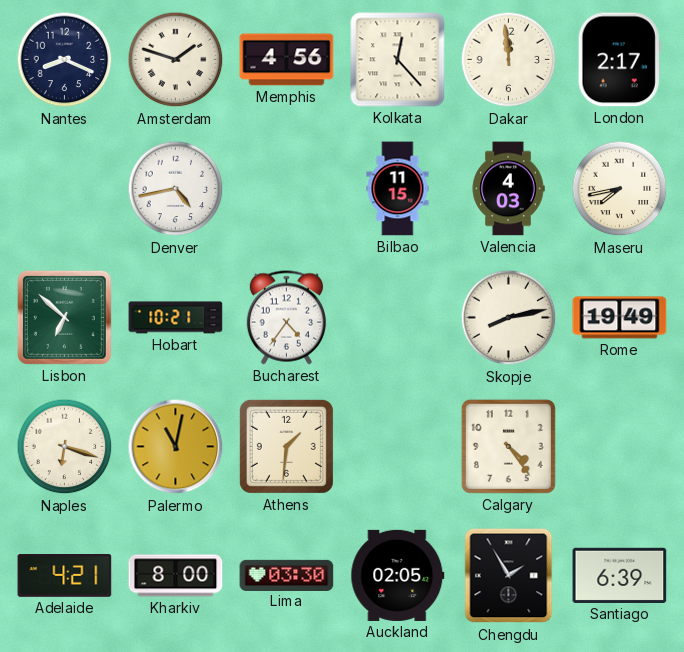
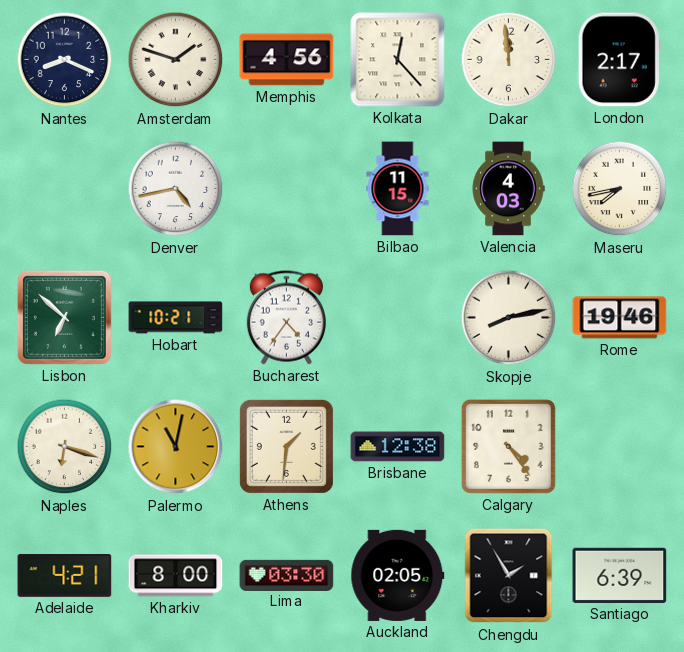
Rome: 19:49 -> 19:46 (620, 318)
Brisbane: none -> 12:38 (398, 447)
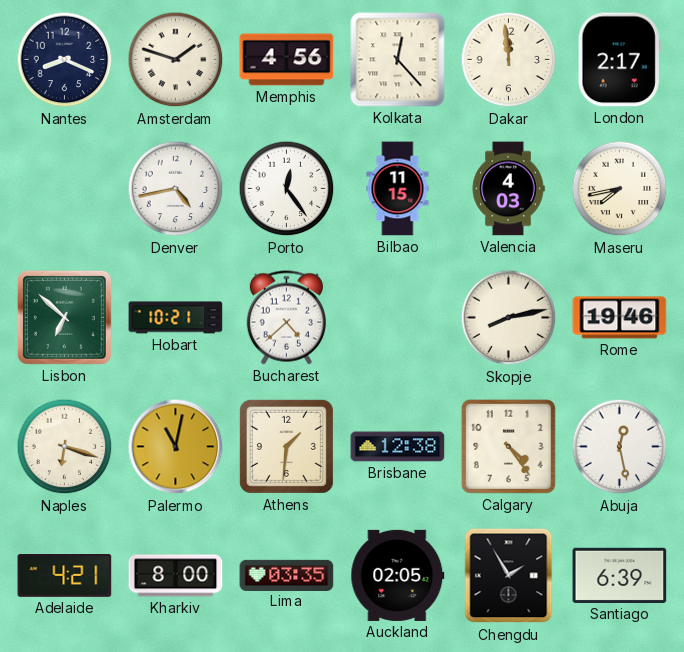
Porto: none -> 12:24 (287, 189)
Bucharest: 4:36 -> 4:38 (286, 318)
Abuja: none -> 12:28 (620, 447)
Lima: 03:30 -> 03:35 (287, 575)
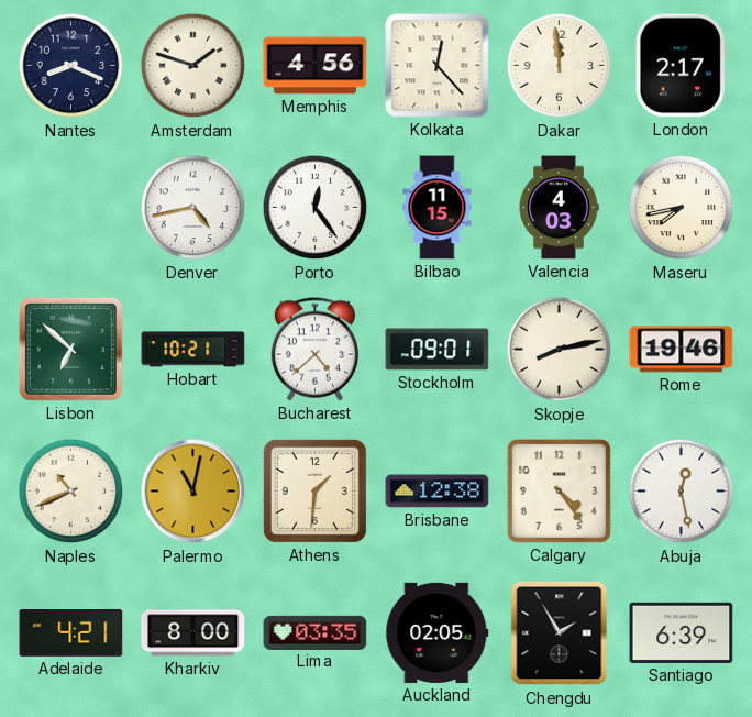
Stockholm: none -> 09:01 (438, 350)
Naples: 6:18 -> 10:41 (71, 492)
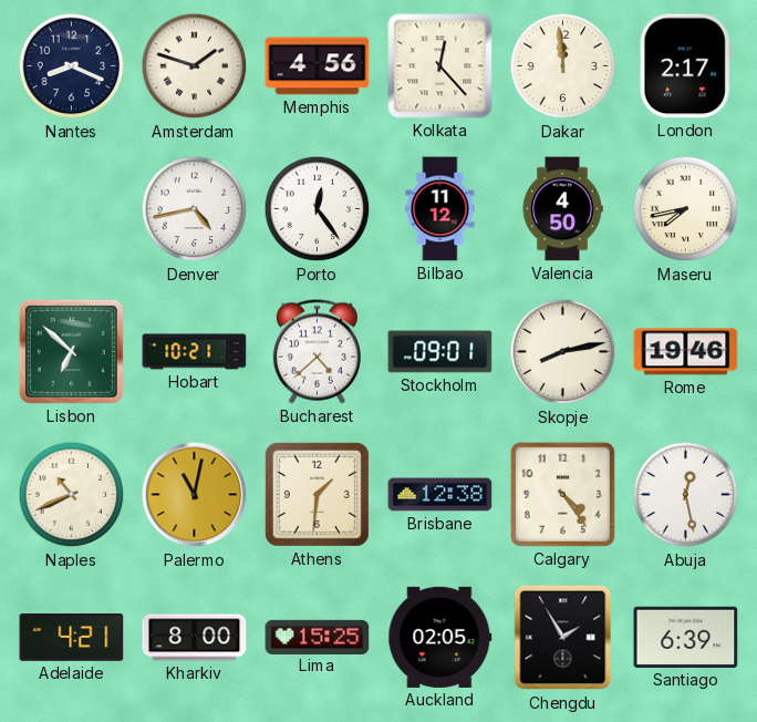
Bilbao: 11:15 -> 11:12 (440, 209)
Valencia: 4:03 -> 4:50 (562, 209)
Lima: 03:35 -> 15:25 (318, 637)
